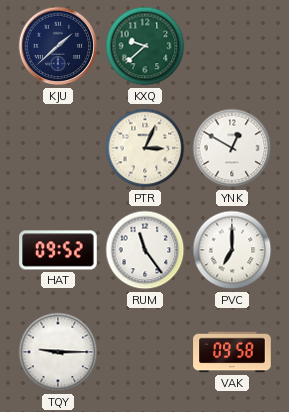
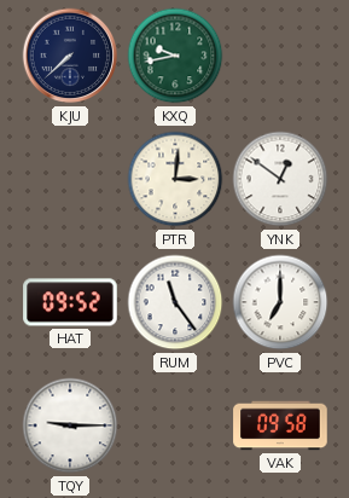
KJU: 1:38 -> 7:38 (70, 56)
KXQ: 9:38 -> 9:43 (175, 56)
PTR: 3:04 -> 3:01 (175, 179)
YNK: 12:50 -> 12:51 (280, 179)
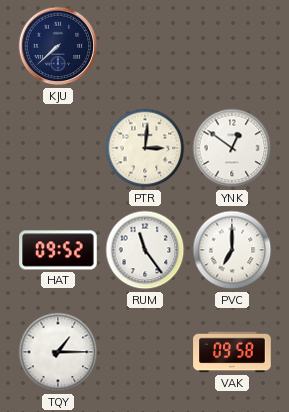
KXQ: 9:43 -> none (175, 56)
TQY: 9:15 -> 1:15 (58, 352)
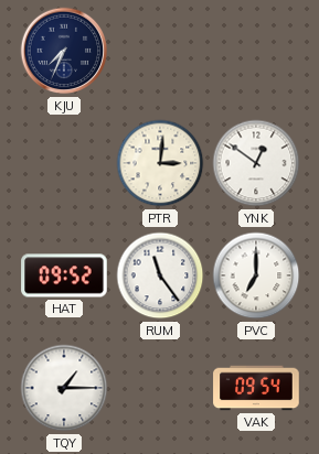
KJU: 7:38 -> 7:34 (64, 51)
VAK: 09:58 -> 09:54 (256, 388)
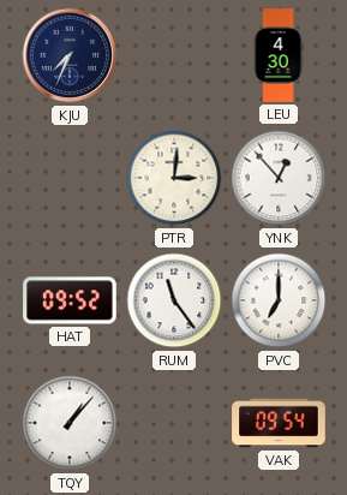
LEU: none -> 4:30 (279, 55)
YNK: 12:51 -> 12:53 (279, 178)
TQY: 1:15 -> 1:07 (70, 423)
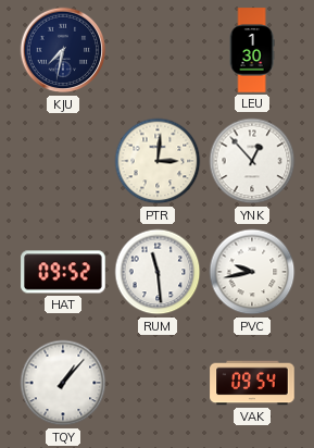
KJU: 7:34 -> 7:32 (63, 50)
LEU: 4:30 -> 1:30 (252, 50)
RUM: 11:24 -> 11:29 (158, 272)
PVC: 7:00 -> 9:43 (252, 272)
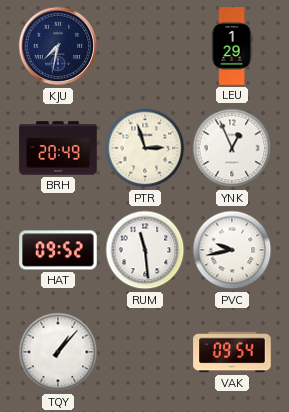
LEU: 1:30 -> 1:29 (232, 46)
BRH: none -> 20:49 (58, 148)
PTR: 3:01 -> 2:57 (145, 148)
YNK: 12:53 -> 12:56 (232, 148)
